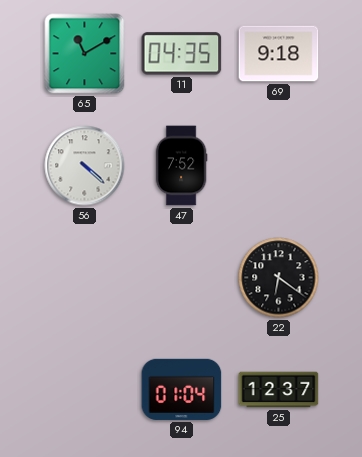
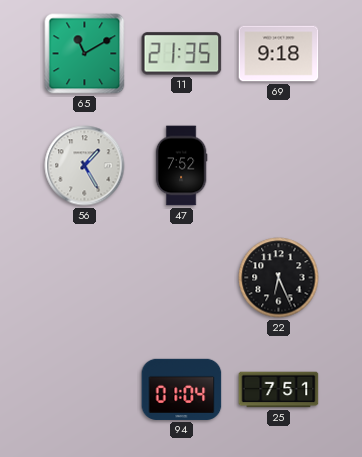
11: 04:35 -> 21:35 (182, 54)
56: 4:22 -> 1:25 (85, 166)
22: 6:21 -> 6:26 (279, 278)
25: 12:37 -> 7:51 (279, 390)
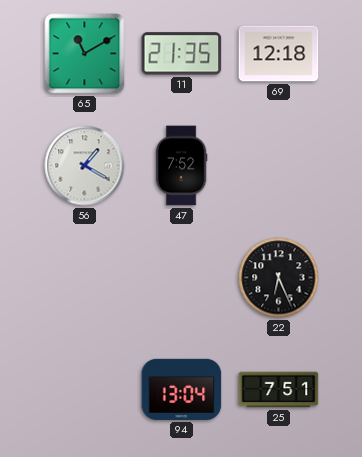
69: 9:18 -> 12:18 (279, 54)
56: 1:25 -> 1:20 (85, 166)
94: 01:04 -> 13:04 (182, 389)
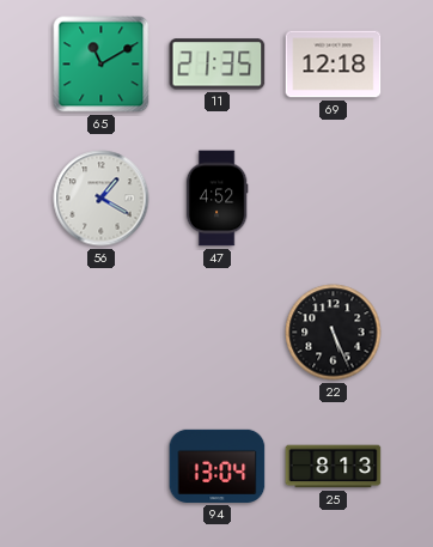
47: 7:52 -> 4:52 (216, 199)
22: 6:26 -> 5:26 (334, 333)
25: 7:51 -> 8:13 (334, 467)
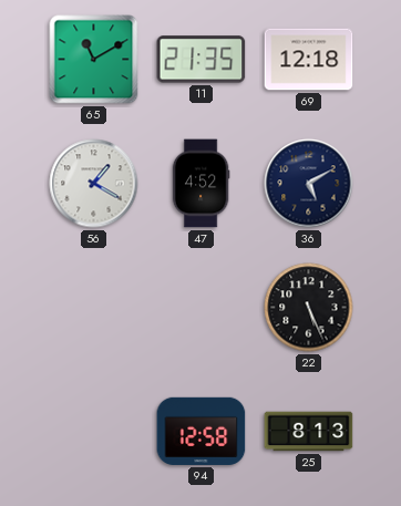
36: none -> 5:10 (309, 184)
94: 13:04 -> 12:58 (202, 431)
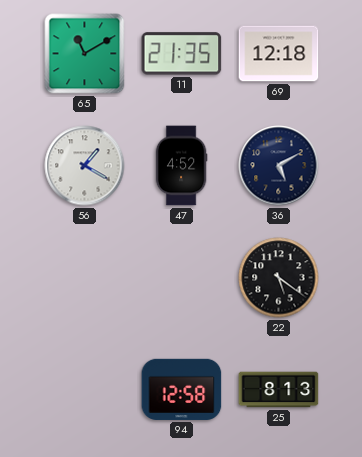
22: 5:26 -> 5:21 (279, 278)
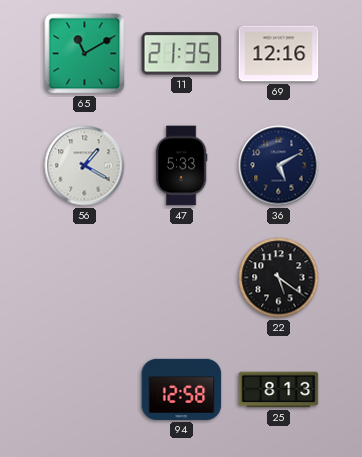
69: 12:18 -> 12:16 (279, 54)
47: 4:52 -> 5:33 (181, 166)
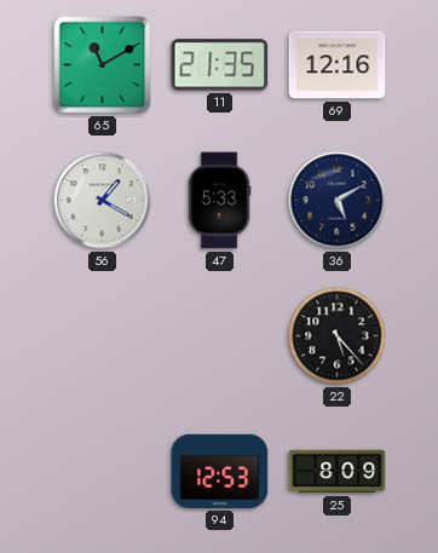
22: 5:21 -> 5:23 (338, 336)
94: 12:58 -> 12:53 (220, 471)
25: 8:13 -> 8:09 (338, 472)
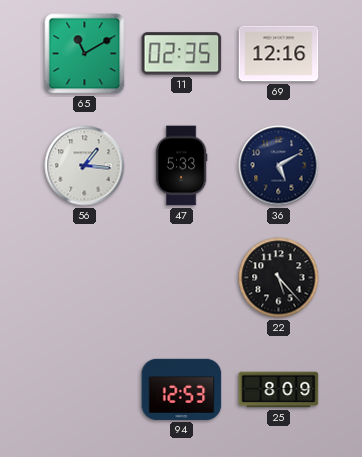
11: 21:35 -> 02:35 (182, 54)
56: 1:20 -> 1:16 (85, 166)
